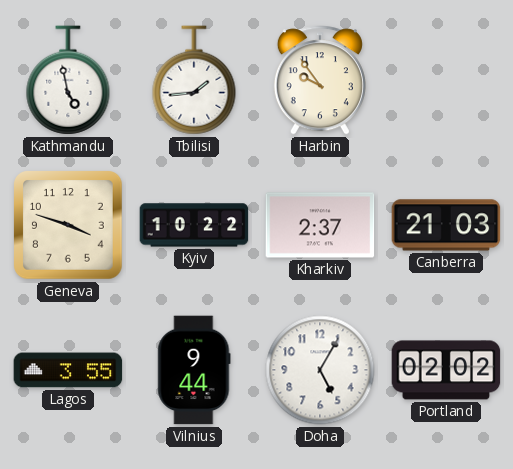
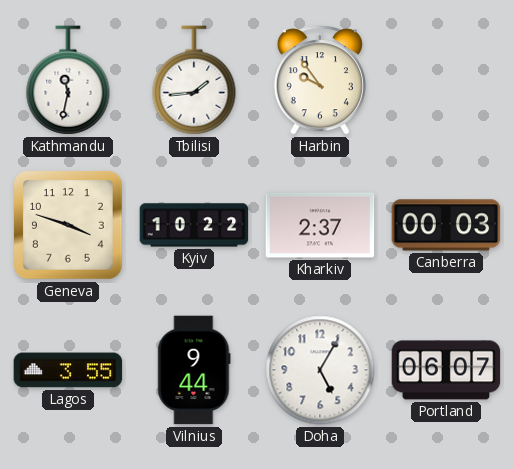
Kathmandu: 4:58 -> 11:32 (68, 80)
Canberra: 21:03 -> 00:03 (446, 225)
Portland: 02:02 -> 06:07 (446, 370)
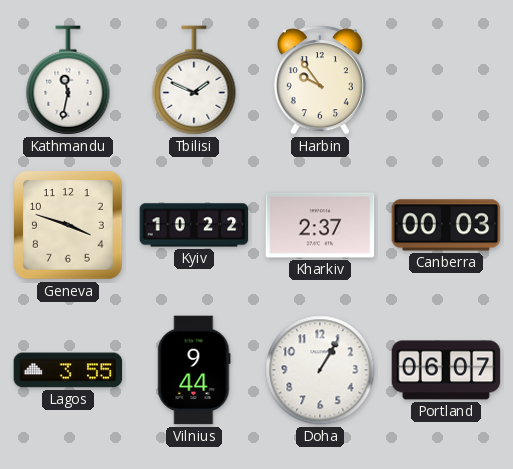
Tbilisi: 1:44 -> 1:49 (194, 80)
Doha: 5:05 -> 1:05 (320, 370)
